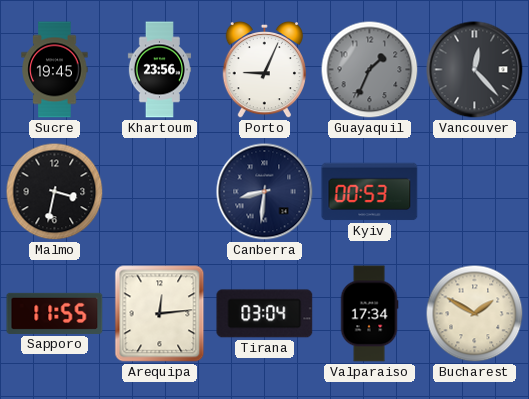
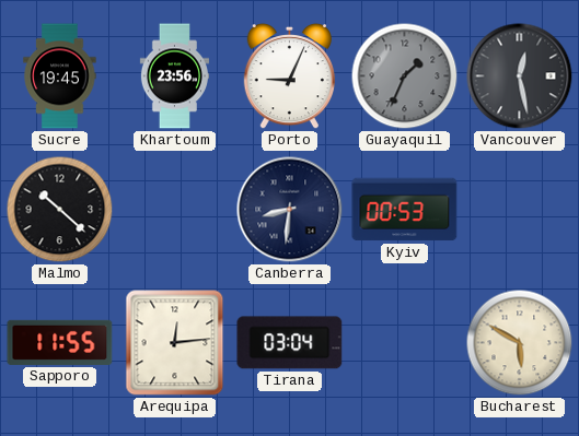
Vancouver: 12:23 -> 12:28 (520, 76)
Malmo: 3:32 -> 10:22 (60, 210)
Valparaiso: 17:34 -> none (369, 314)
Bucharest: 1:50 -> 5:50 (520, 343)
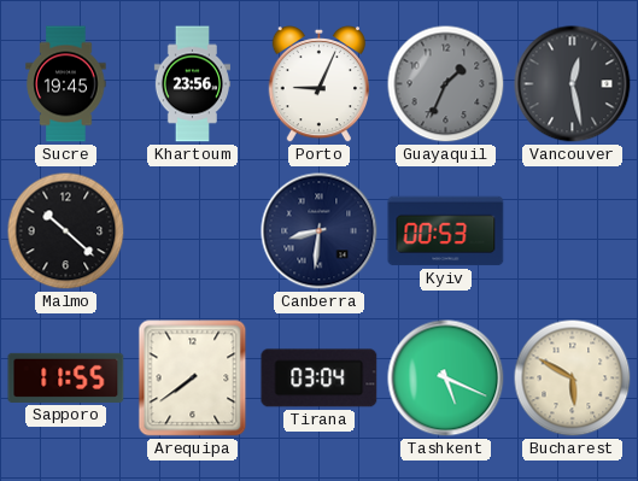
Arequipa: 12:14 -> 7:39 (193, 379)
Tashkent: none -> 5:19 (446, 379)
